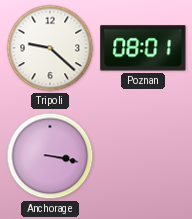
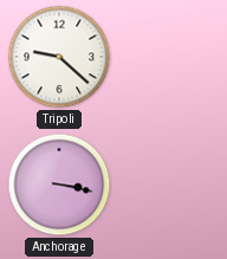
Poznan: 08:01 -> none (143, 48)
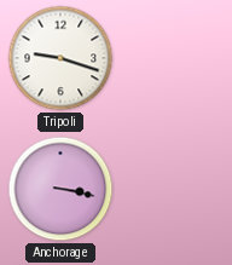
Tripoli: 9:22 -> 9:18 (60, 58)
